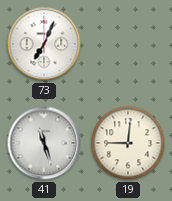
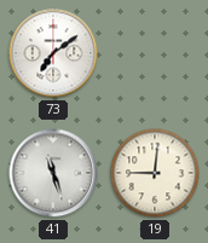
73: 7:04 -> 7:09 (53, 53)
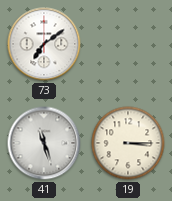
19: 9:01 -> 3:15 (128, 143)
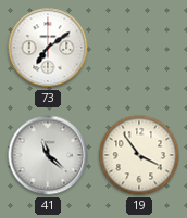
41: 11:27 -> 11:22 (48, 155)
19: 3:15 -> 3:54 (139, 155)
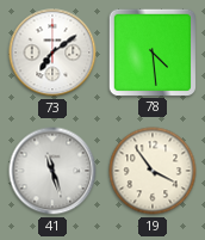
78: none -> 4:29 (151, 51)
41: 11:22 -> 11:27 (52, 171)
